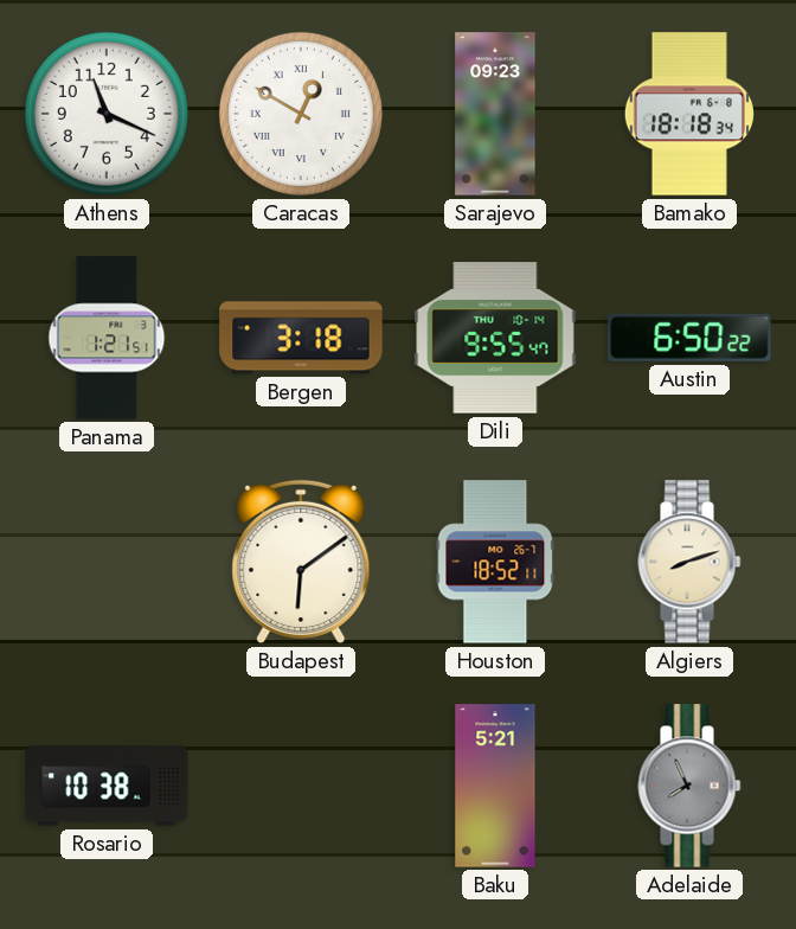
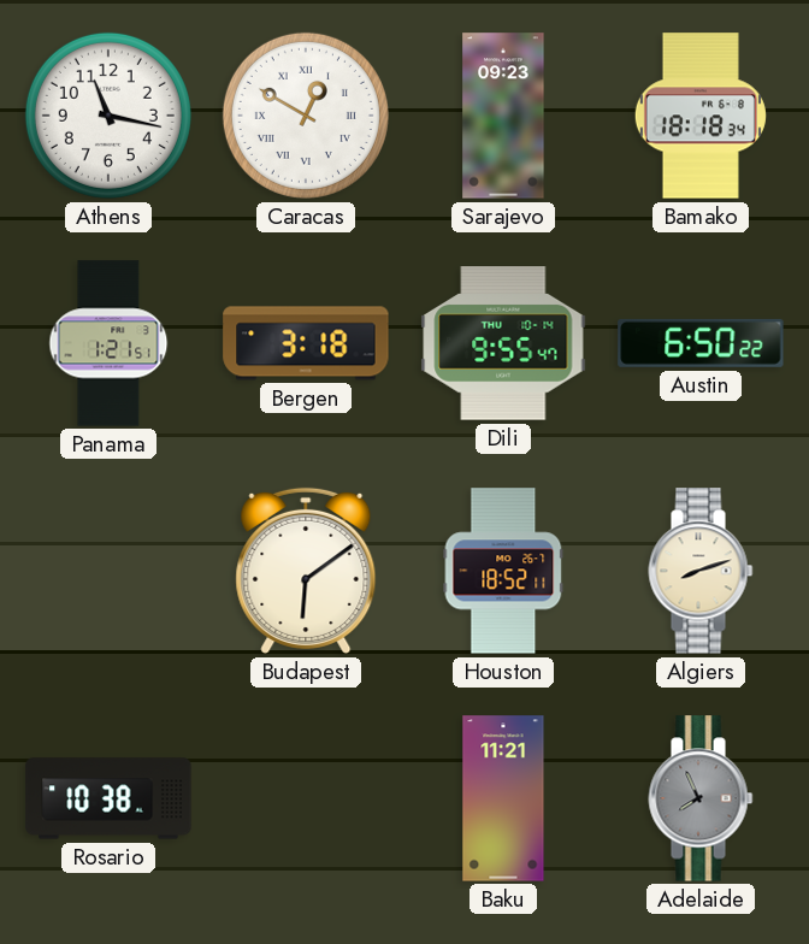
Athens: 11:19 -> 11:17 (108, 116)
Baku: 5:21 -> 11:21 (503, 798)
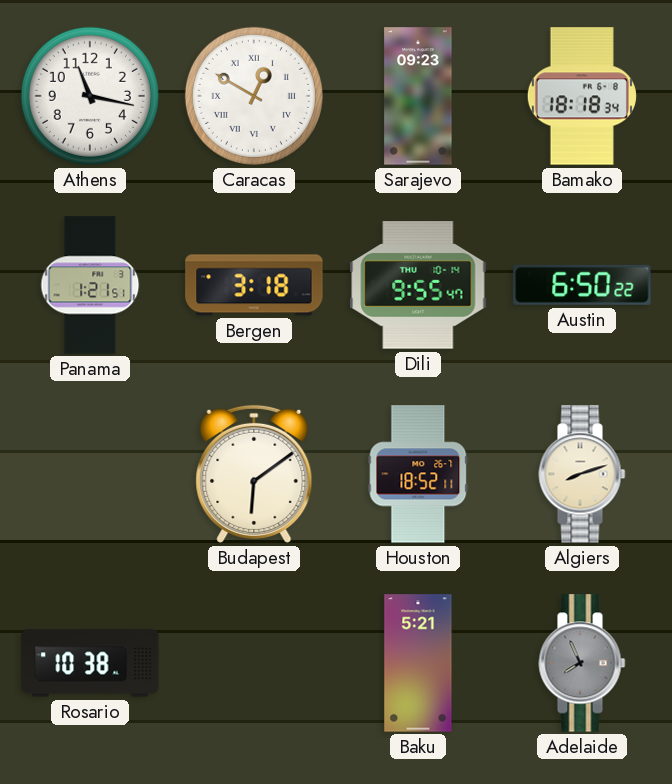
Baku: 11:21 -> 5:21 (418, 663)
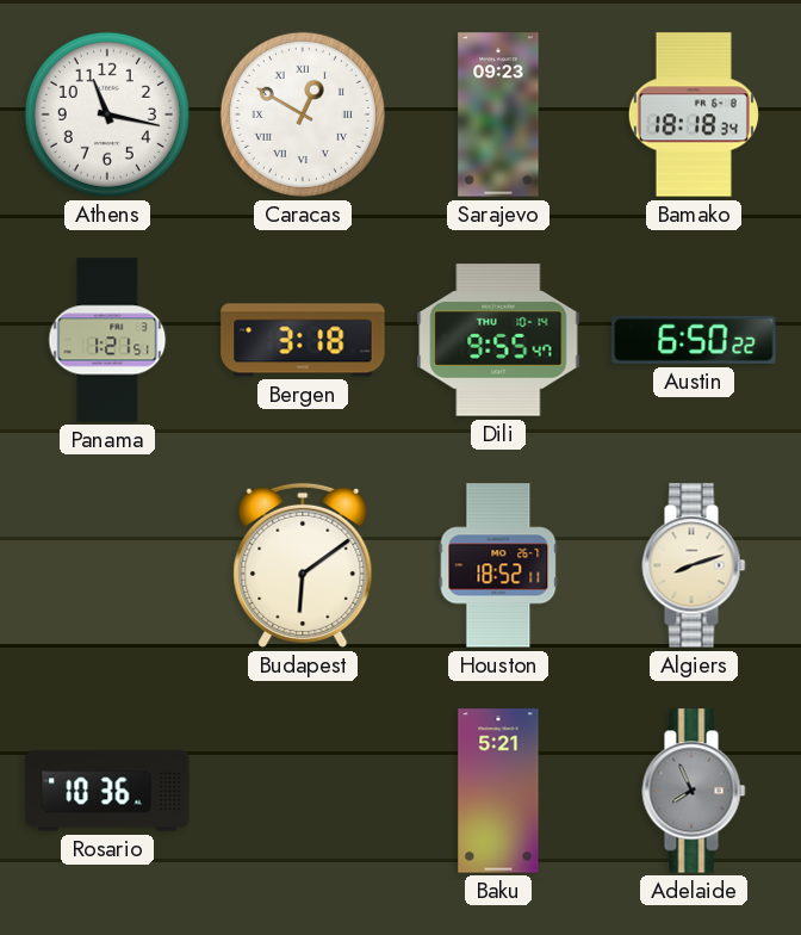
Rosario: 10:38 -> 10:36 (107, 791)
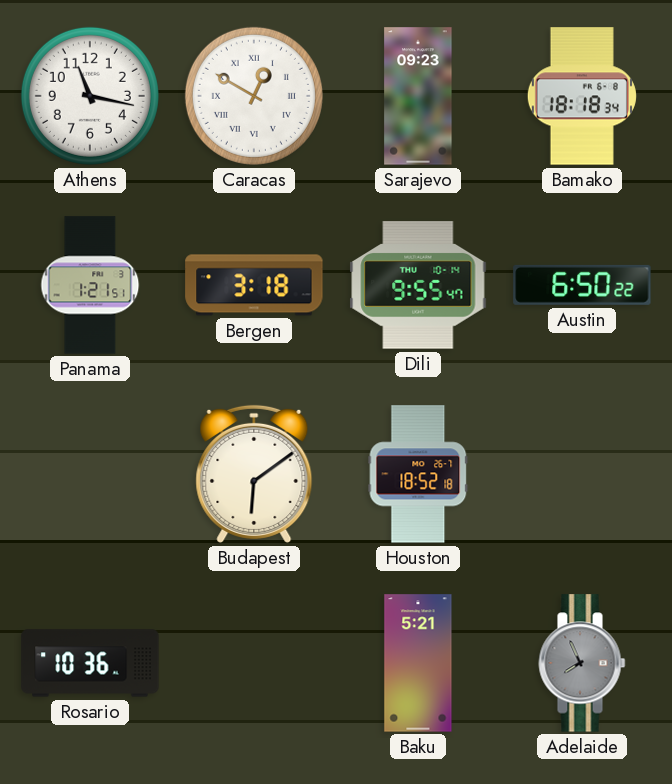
Houston: 18:52:11 -> 18:52:18 (418, 474)
Algiers: 8:12 -> none (694, 565)
